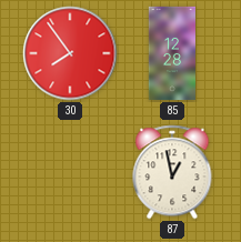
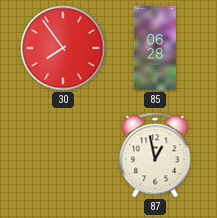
85: 12:28 -> 06:28 (154, 48)
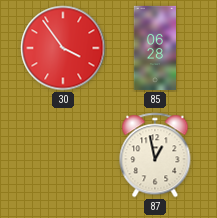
30: 7:54 -> 3:54 (63, 48)
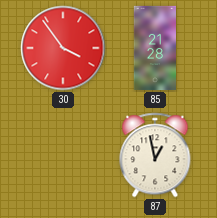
85: 06:28 -> 21:28 (154, 48)
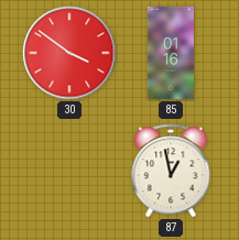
30: 3:54 -> 3:51 (69, 53)
85: 21:28 -> 01:16 (170, 53)
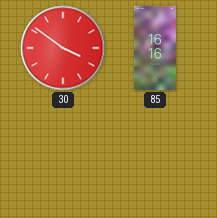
85: 01:16 -> 16:16 (154, 48)
87: 12:58 -> none (171, 171)
